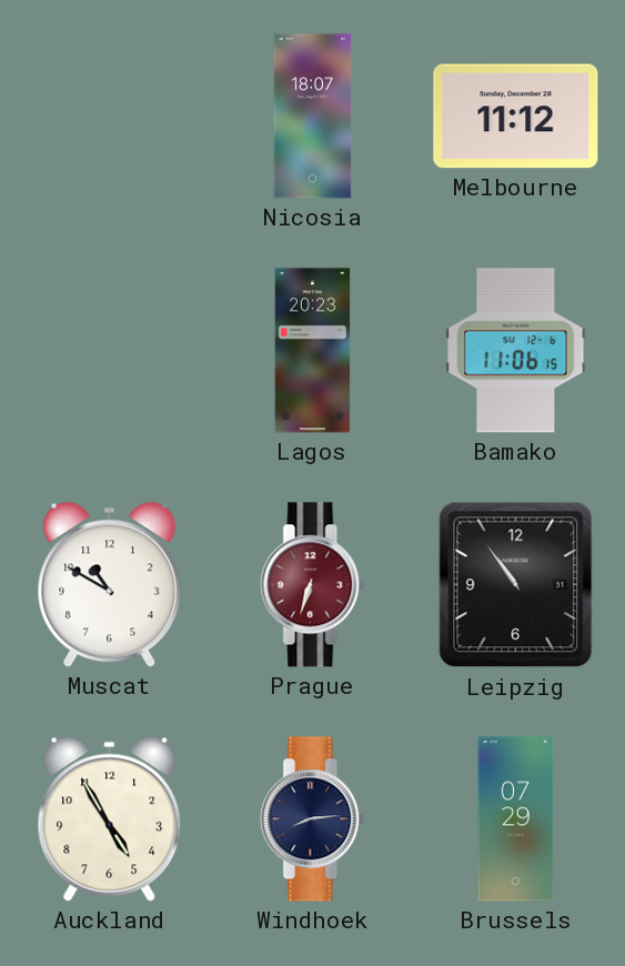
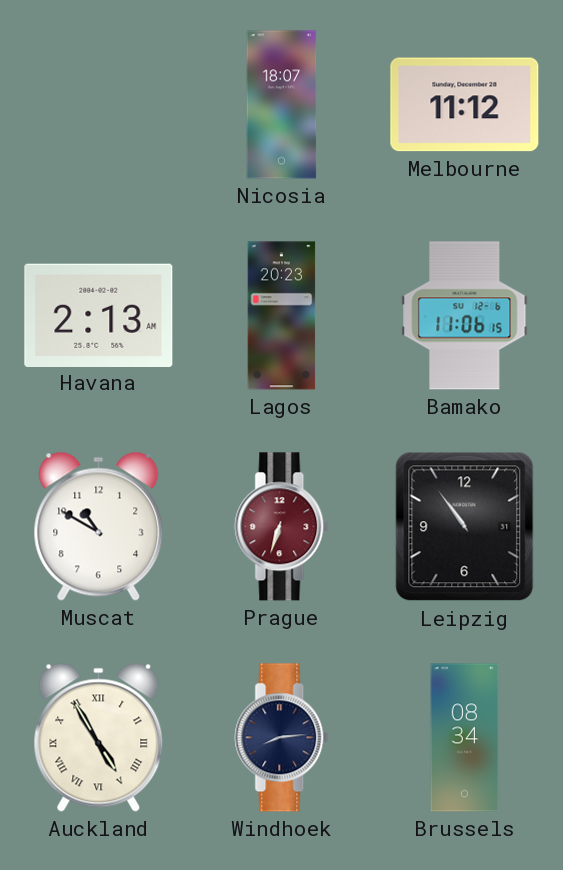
Havana: none -> 2:13 (99, 315)
Auckland numerals: Arabic -> Roman (99, 737)
Brussels: 07:29 -> 08:34 (465, 738)
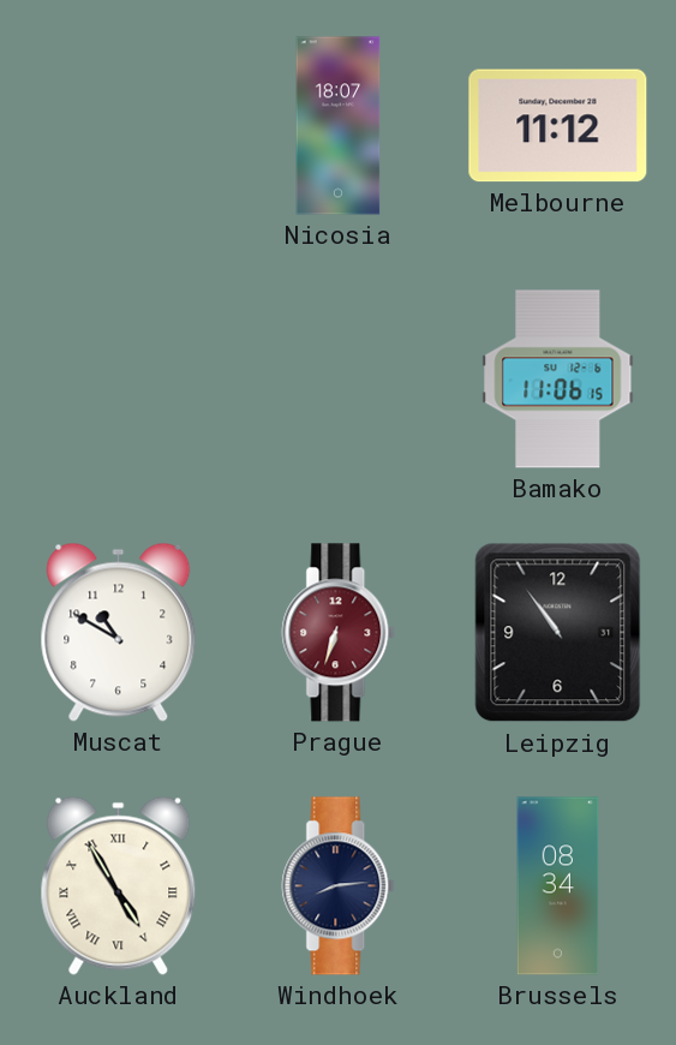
Havana: 2:13 -> none (99, 315)
Lagos: 20:23 -> none (282, 316)
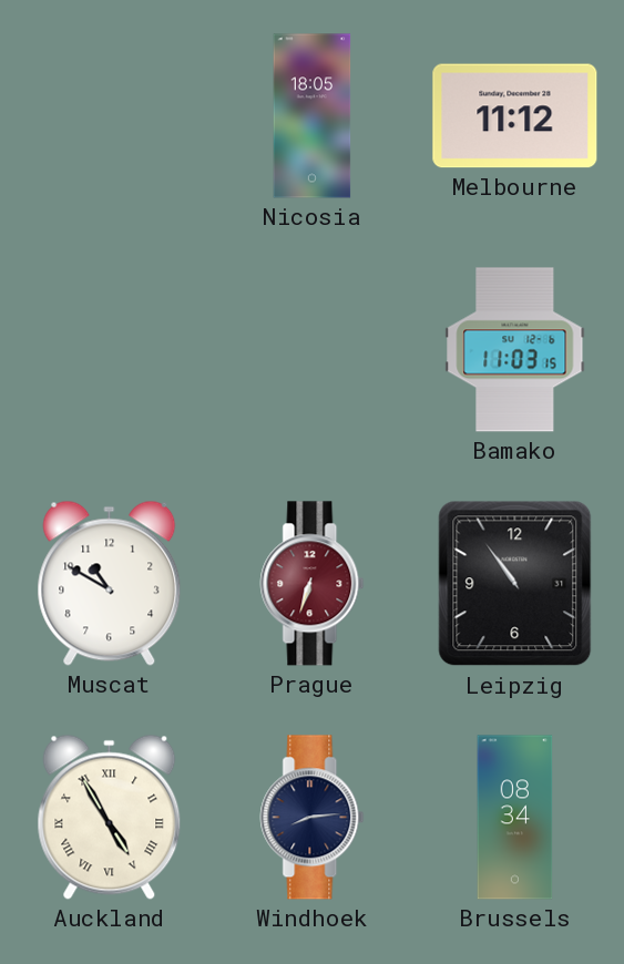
Nicosia: 18:07 -> 18:05 (313, 116)
Bamako: 11:06 -> 11:03 (515, 350)
